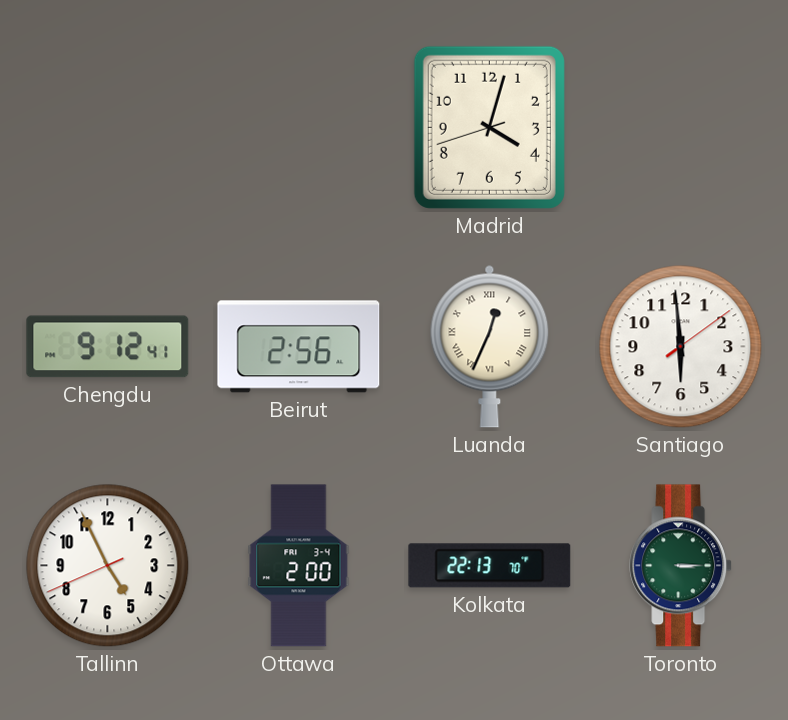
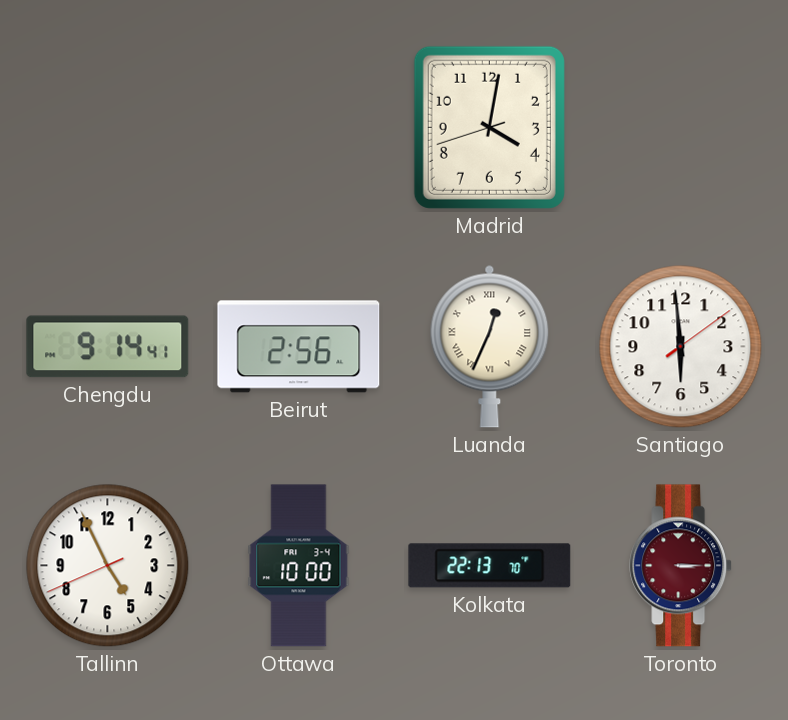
Madrid: 4:02 -> 4:01 (489, 127)
Chengdu: 9:12 -> 9:14 (108, 347)
Ottawa: 2:00 -> 10:00 (299, 566)
Toronto dial: green -> burgundy (681, 566)
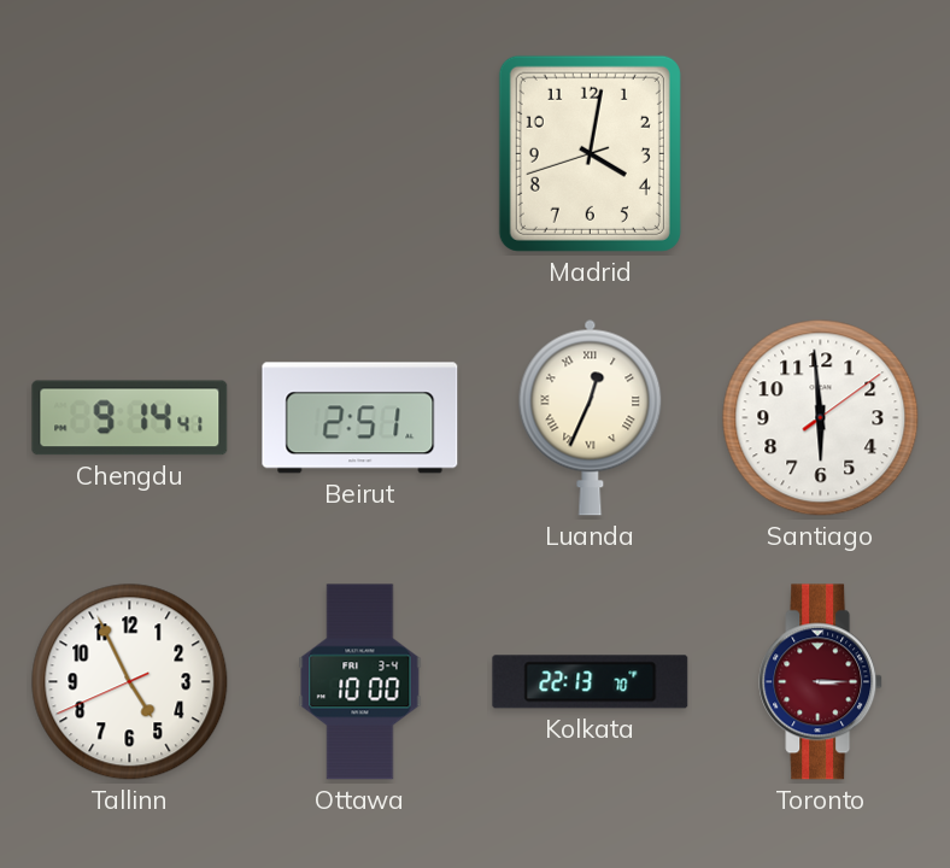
Beirut: 2:56 -> 2:51 (360, 418)
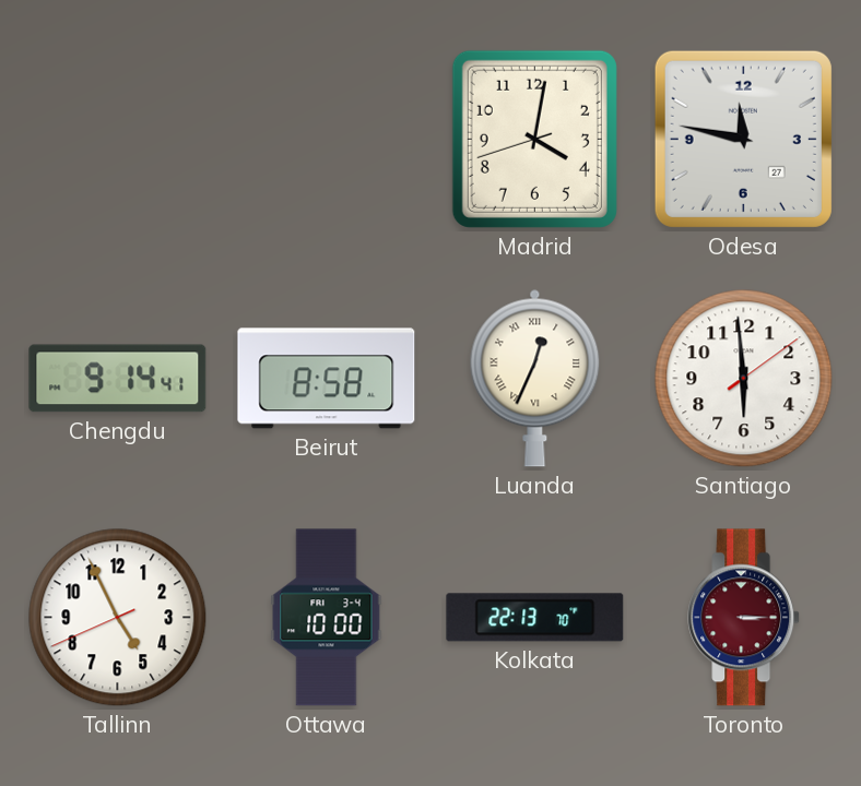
Odesa: none -> 11:47 (743, 139)
Beirut: 2:51 -> 8:58 (327, 379)
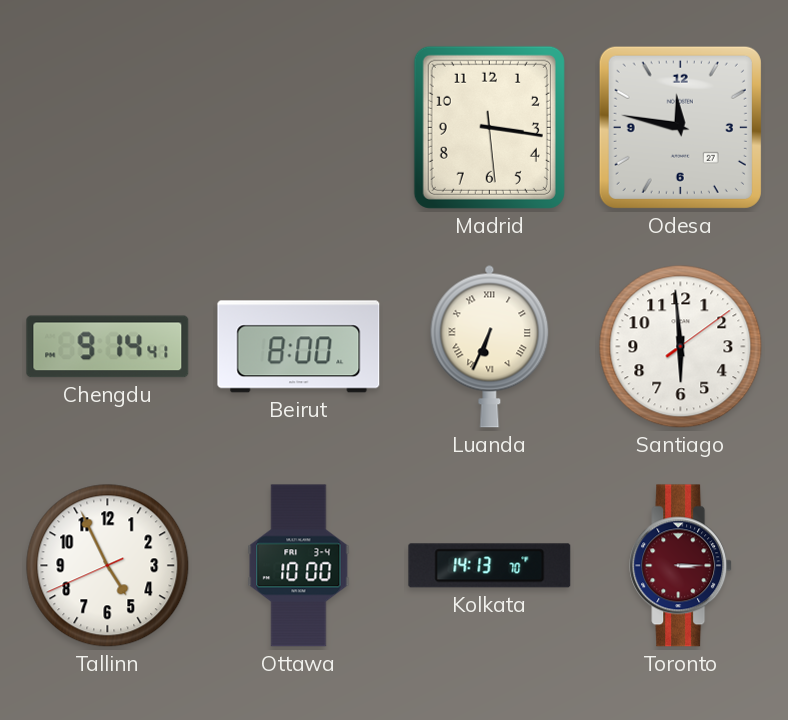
Madrid: 4:01 -> 3:16 (489, 127)
Beirut: 8:58 -> 8:00 (299, 347)
Luanda: 12:34 -> 6:34 (490, 346)
Kolkata: 22:13 -> 14:13 (490, 566)
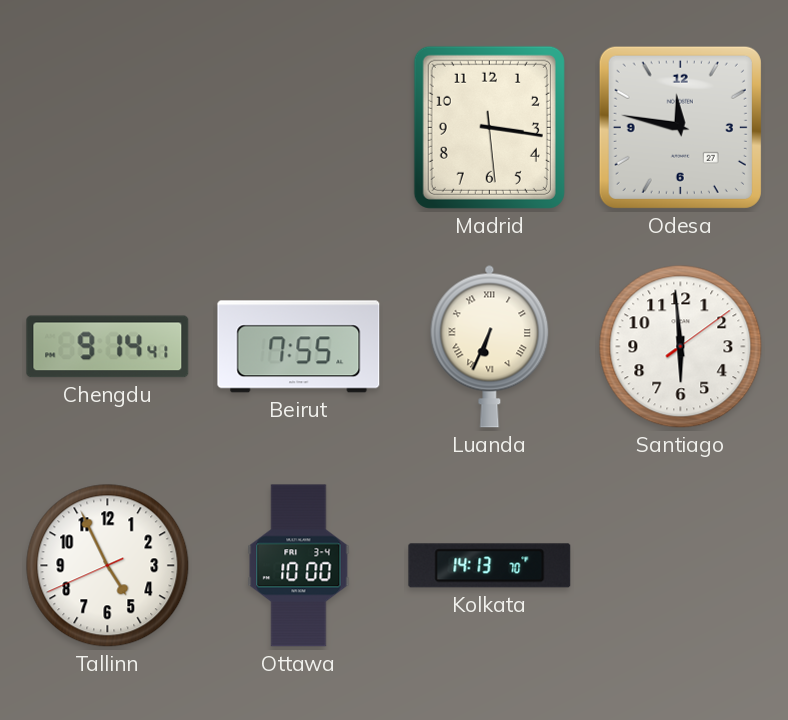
Beirut: 8:00 -> 7:55 (299, 347)
Toronto: 3:15 -> none (681, 566)
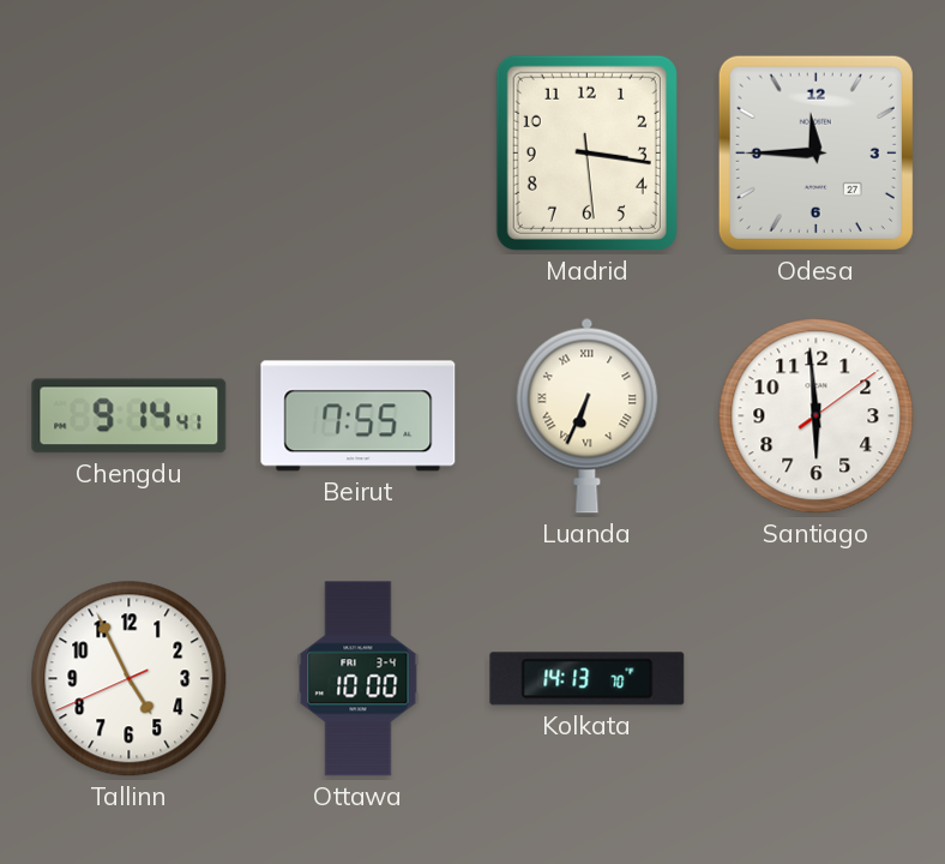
Odesa: 11:47 -> 11:45 (815, 152)
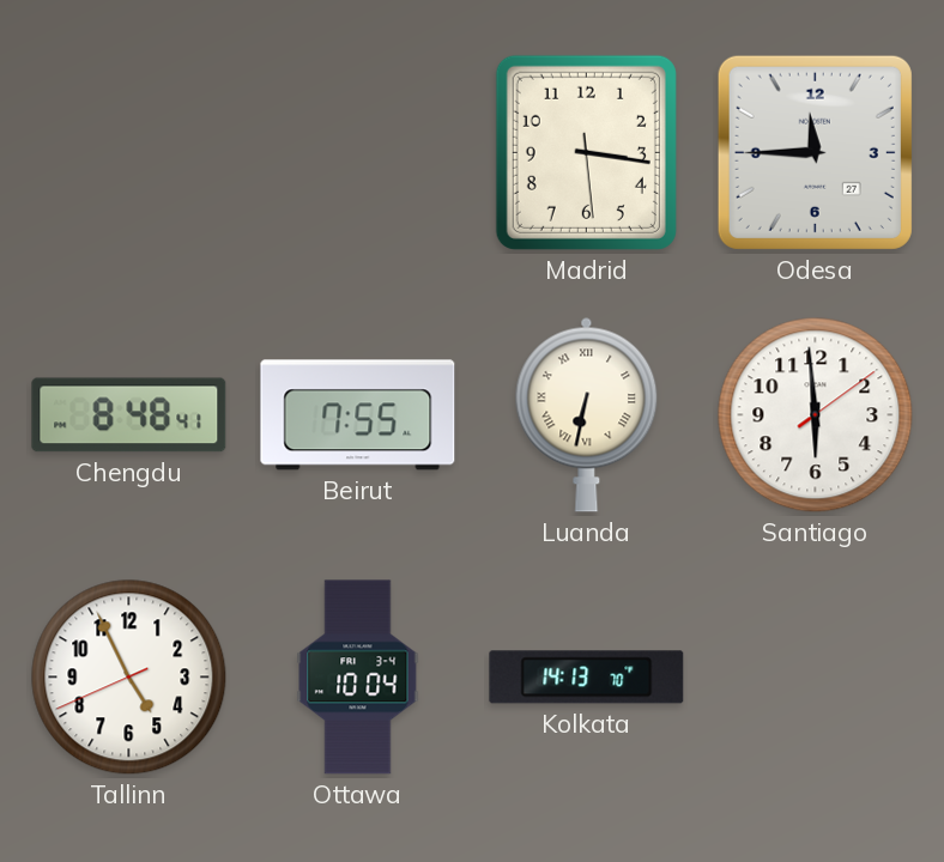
Chengdu: 9:14 -> 8:48 (129, 415)
Luanda: 6:34 -> 6:32 (587, 414)
Ottawa: 10:00 -> 10:04 (358, 678)
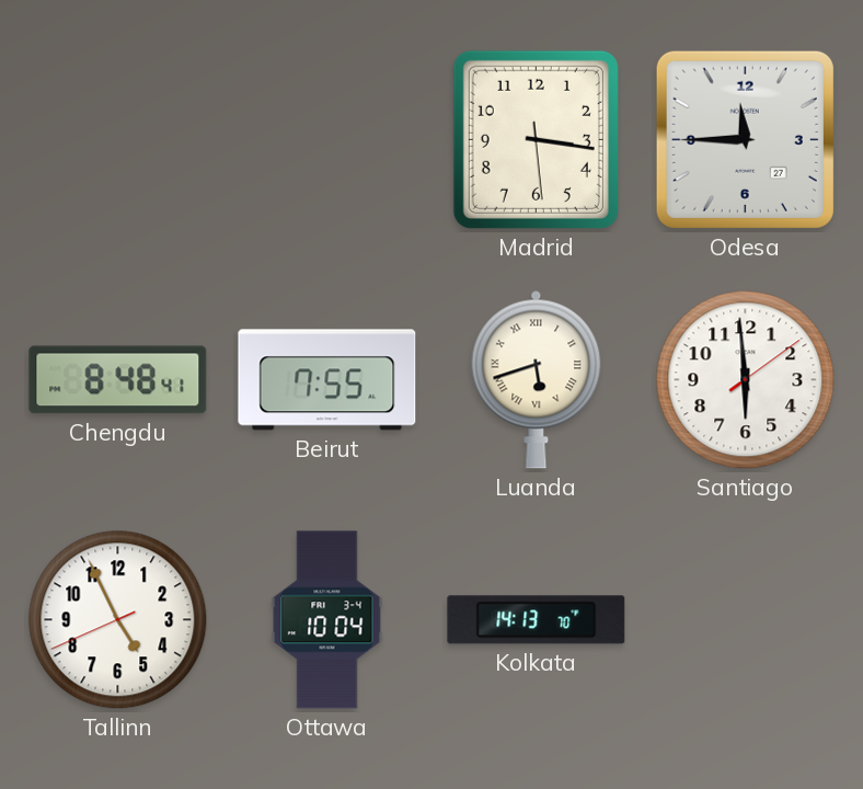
Luanda: 6:32 -> 5:42 (537, 379)
